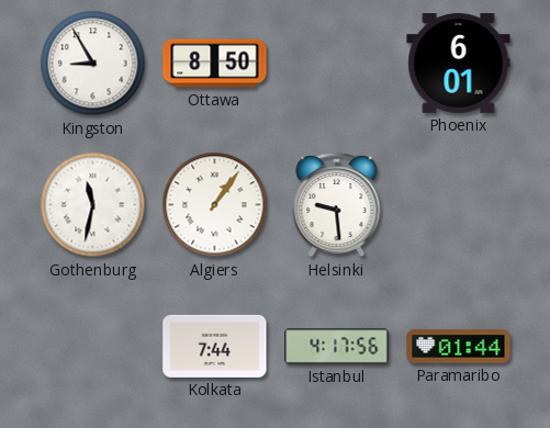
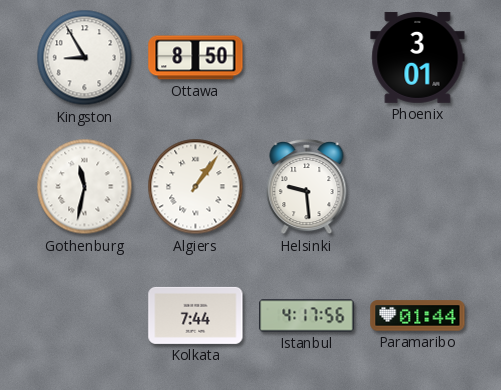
Phoenix: 6:01 -> 3:01 (418, 57)
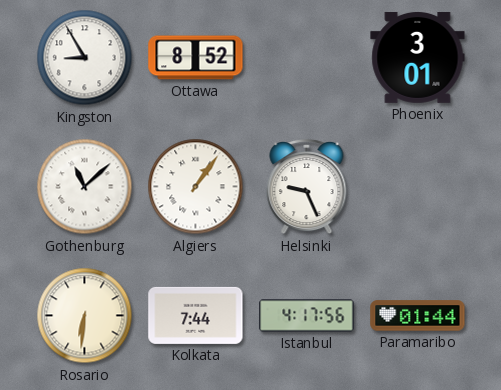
Ottawa: 8:50 -> 8:52 (196, 58)
Gothenburg: 11:32 -> 11:08 (85, 187)
Helsinki: 9:29 -> 9:26 (307, 187)
Rosario: none -> 6:31 (85, 316)
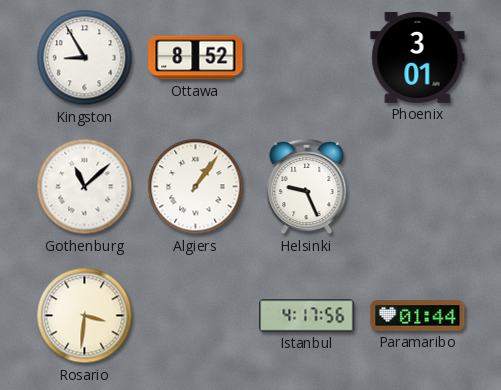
Rosario: 6:31 -> 3:31 (85, 316)
Kolkata: 7:44 -> none (196, 315)
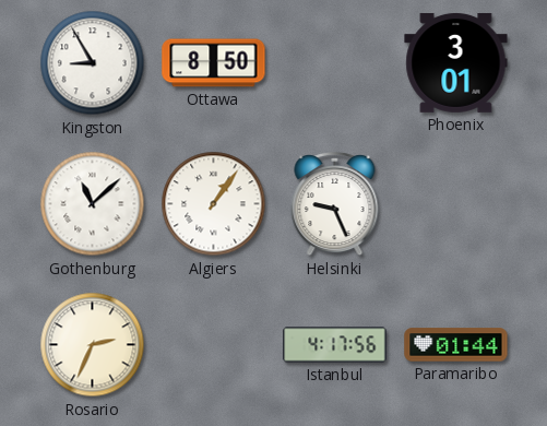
Ottawa: 8:52 -> 8:50 (214, 63)
Rosario: 3:31 -> 2:34 (93, 345)
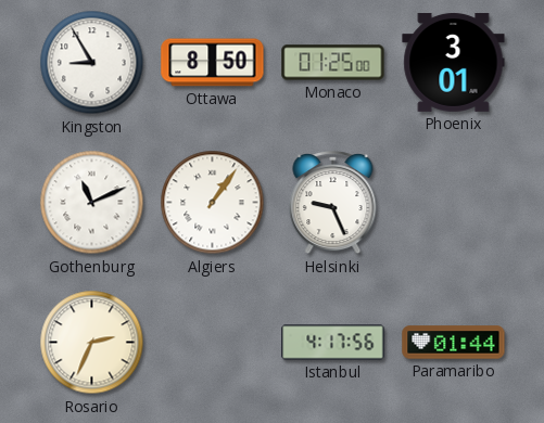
Monaco: none -> 01:25 (333, 63)
Gothenburg: 11:08 -> 11:11 (92, 203)
